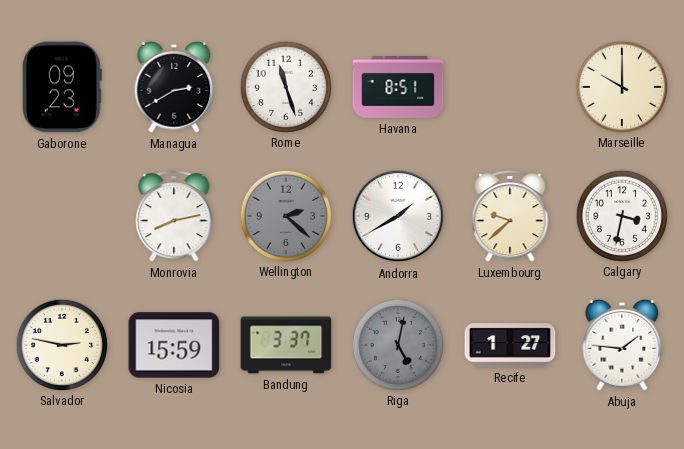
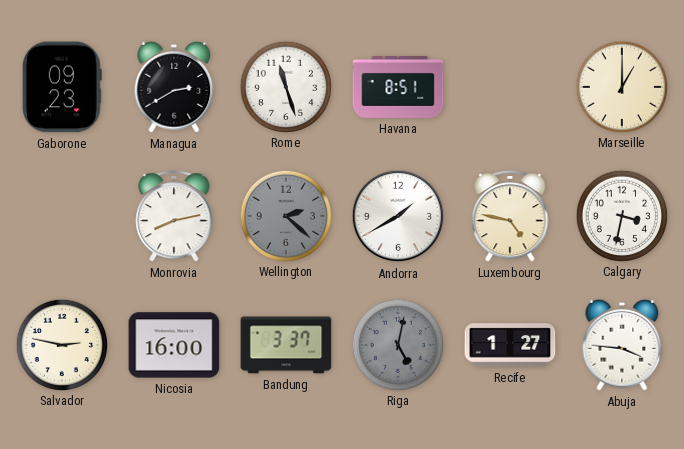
Marseille: 10:00 -> 1:00 (621, 86)
Luxembourg: 9:38 -> 4:47 (510, 217)
Nicosia: 15:59 -> 16:00 (174, 345)
Abuja: 1:46 -> 3:46 (622, 345)
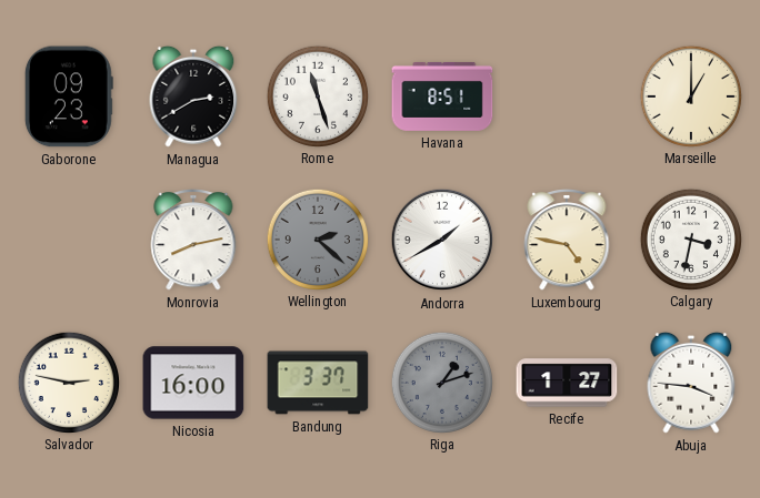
Riga: 5:02 -> 1:12 (441, 382)
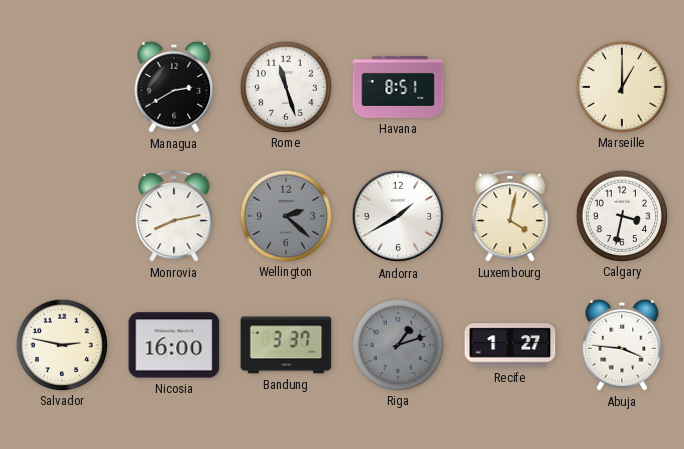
Gaborone: 09:23 -> none (69, 96)
Luxembourg: 4:47 -> 4:02 (510, 217)
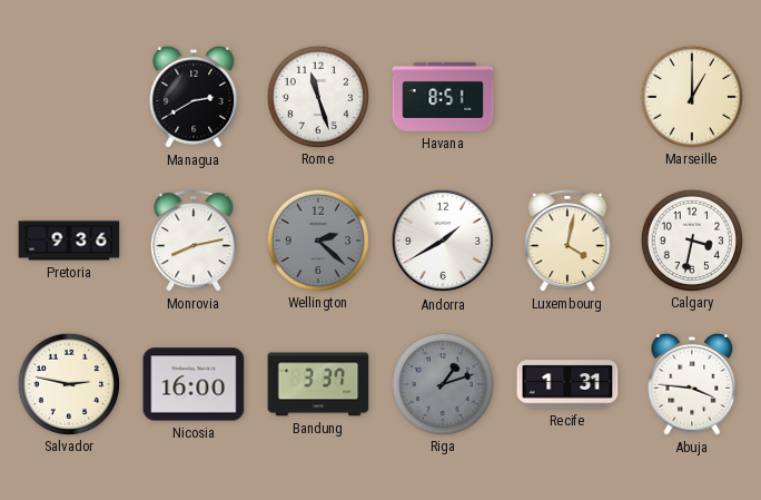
Pretoria: none -> 9:36 (69, 241)
Recife: 1:27 -> 1:31 (567, 384)
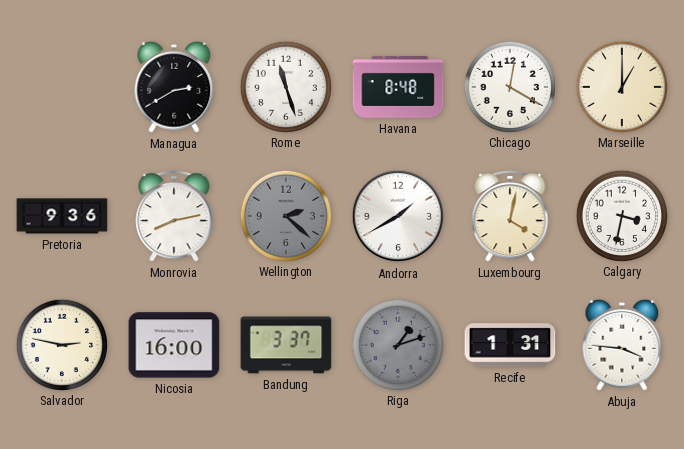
Havana: 8:51 -> 8:48 (398, 87)
Chicago: none -> 12:20 (509, 86)
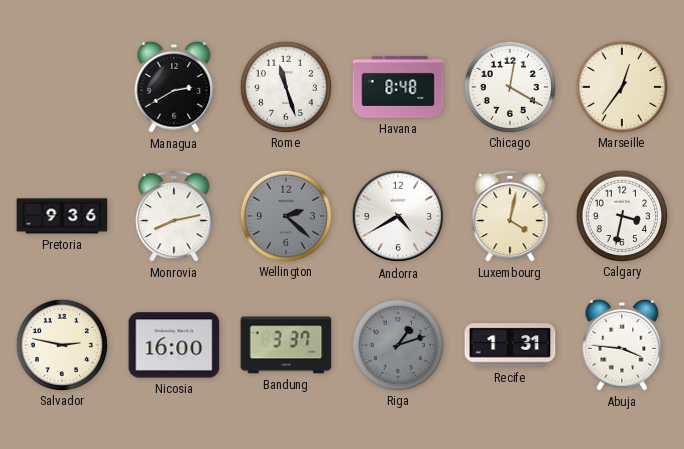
Marseille: 1:00 -> 12:36 (621, 86)
Andorra: 1:40 -> 4:40 (398, 216)
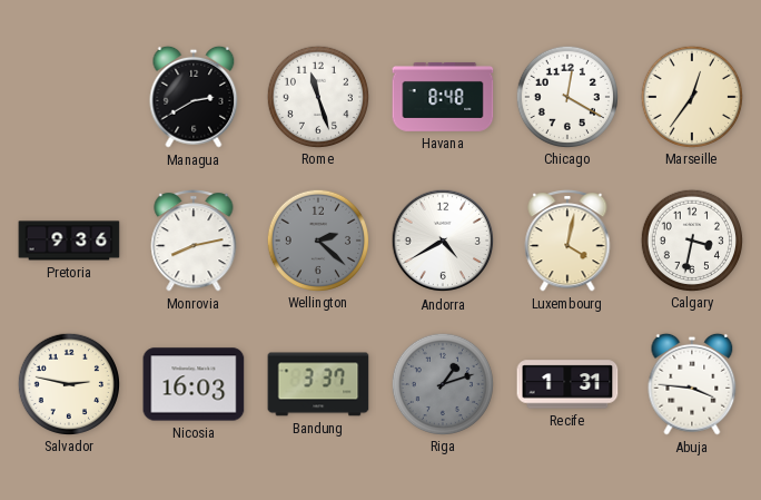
Nicosia: 16:00 -> 16:03 (194, 384)
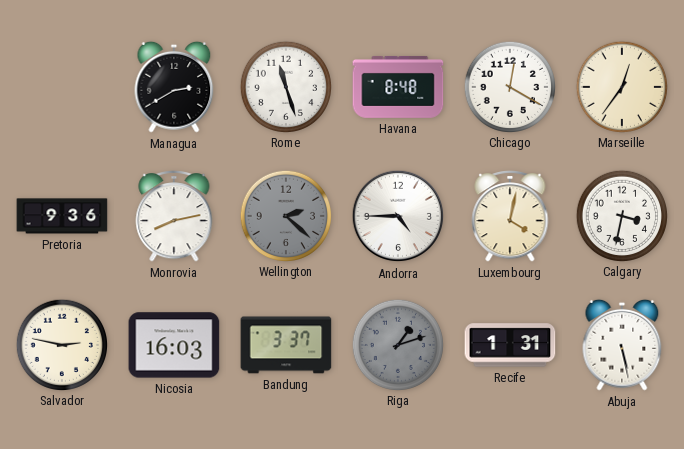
Andorra: 4:40 -> 4:45 (398, 216)
Abuja: 3:46 -> 5:28 (622, 345)
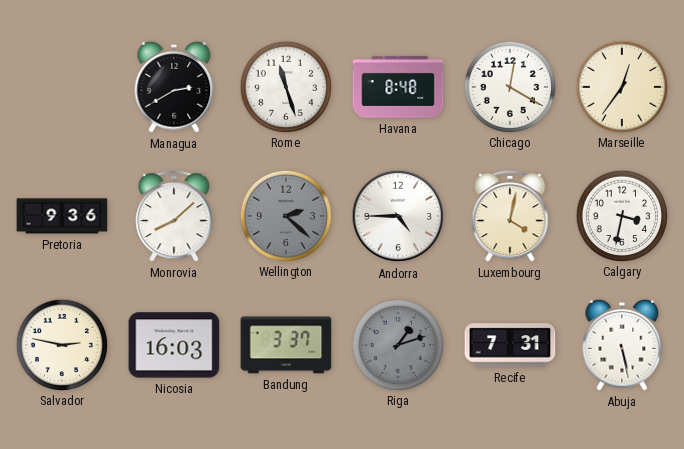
Monrovia: 8:13 -> 8:08 (174, 217)
Recife: 1:31 -> 7:31 (510, 345)
